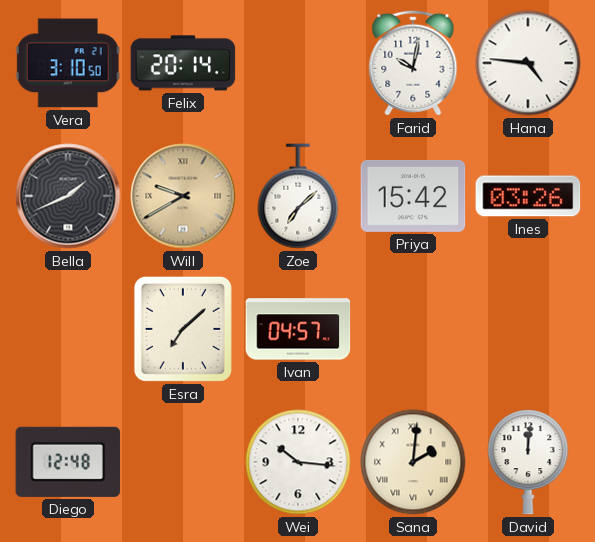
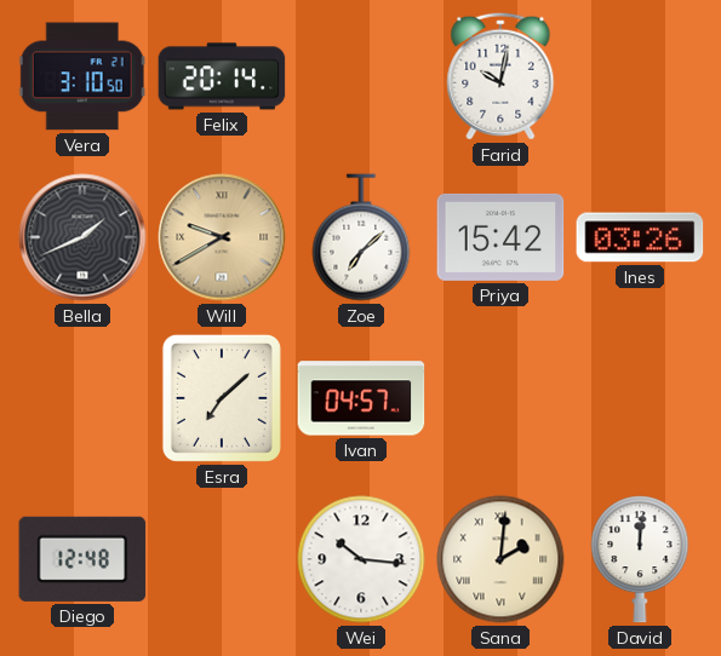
Hana: 4:46 -> none (528, 63)
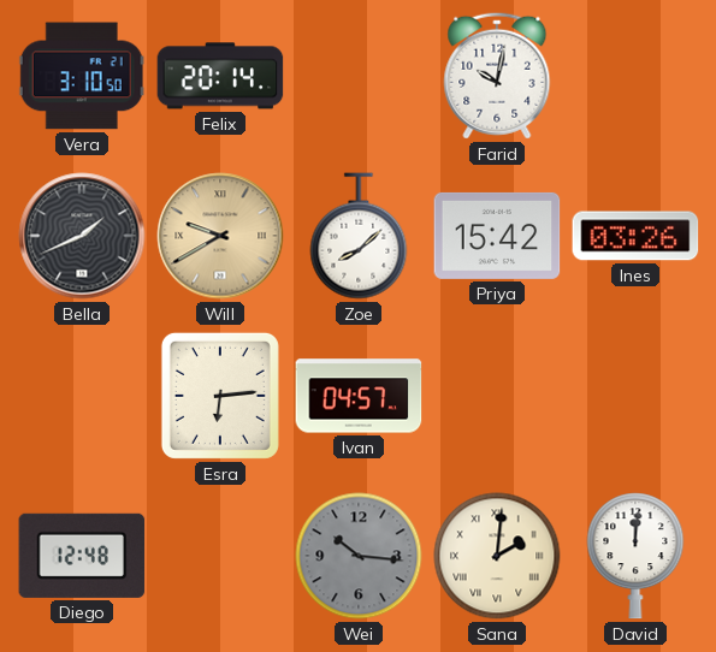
Zoe: 7:08 -> 8:08 (359, 236)
Esra: 7:08 -> 6:14 (220, 396)
Wei dial: white -> grey (359, 556)
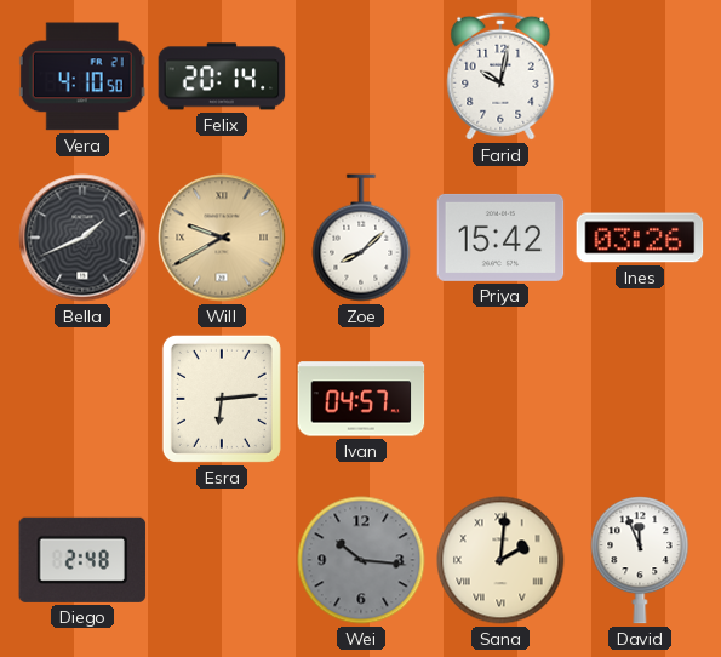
Vera: 3:10 -> 4:10 (82, 76)
Diego: 12:48 -> 2:48 (82, 560)
David: 12:01 -> 11:56 (640, 560)
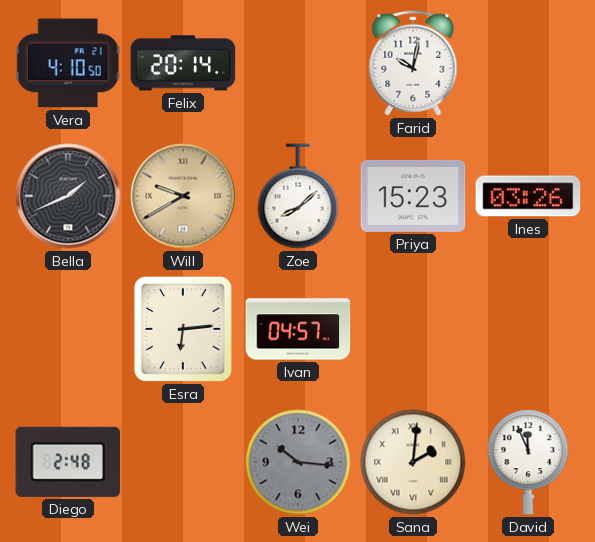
Priya: 15:42 -> 15:23 (413, 196)
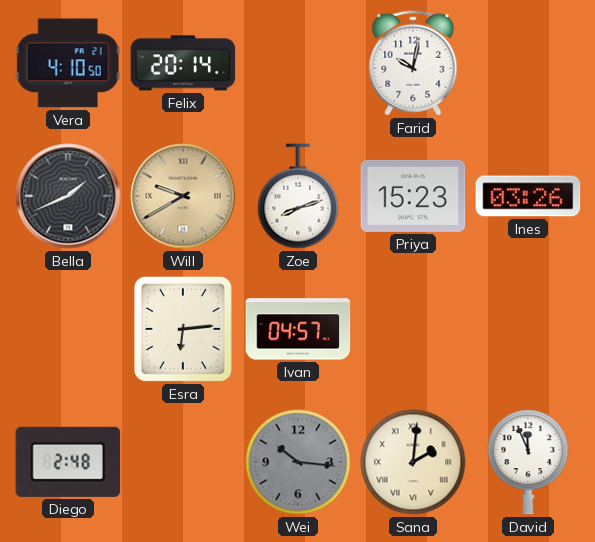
Zoe: 8:08 -> 8:12 (298, 196)
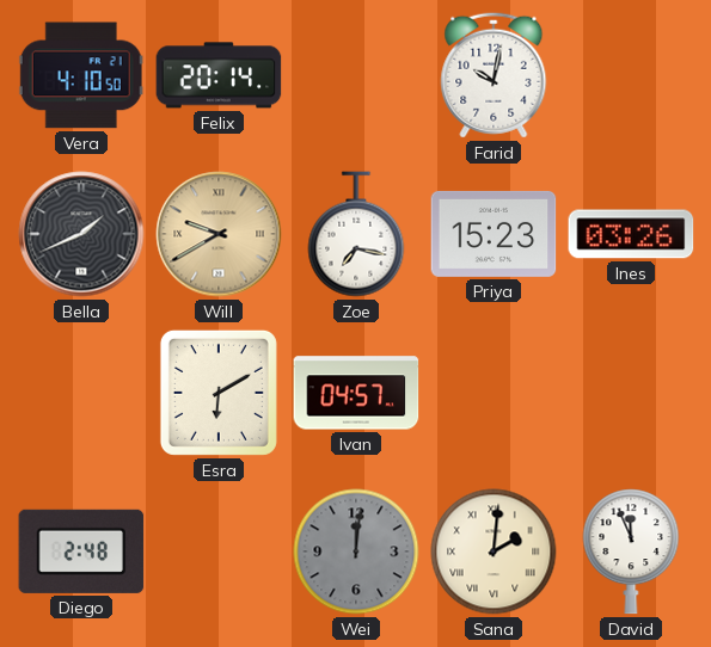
Zoe: 8:12 -> 7:17 (356, 234)
Esra: 6:14 -> 6:10 (219, 393)
Wei: 10:16 -> 12:01 (356, 552)
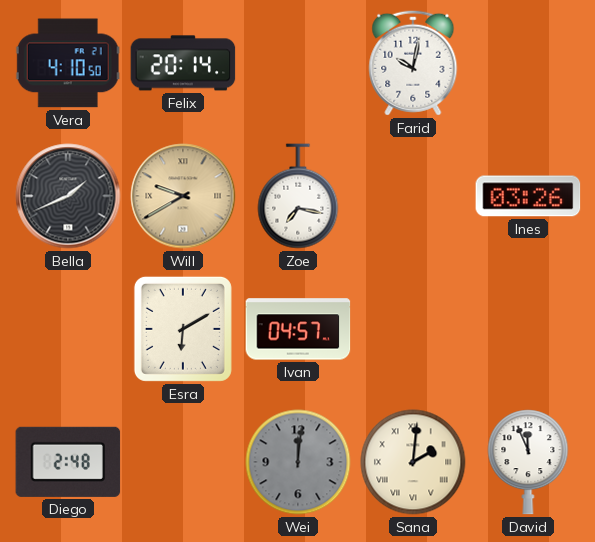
Priya: 15:23 -> none (494, 234)
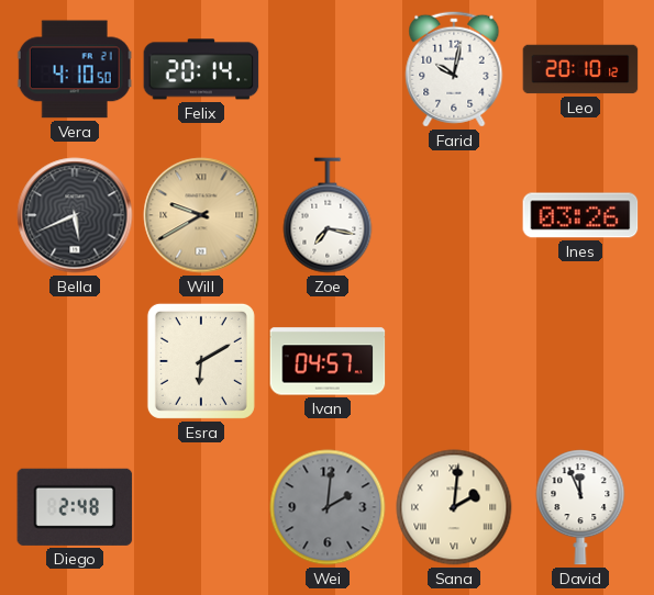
Leo: none -> 20:10 (580, 69)
Bella: 1:41 -> 5:41 (75, 215)
Wei: 12:01 -> 2:01 (328, 507)
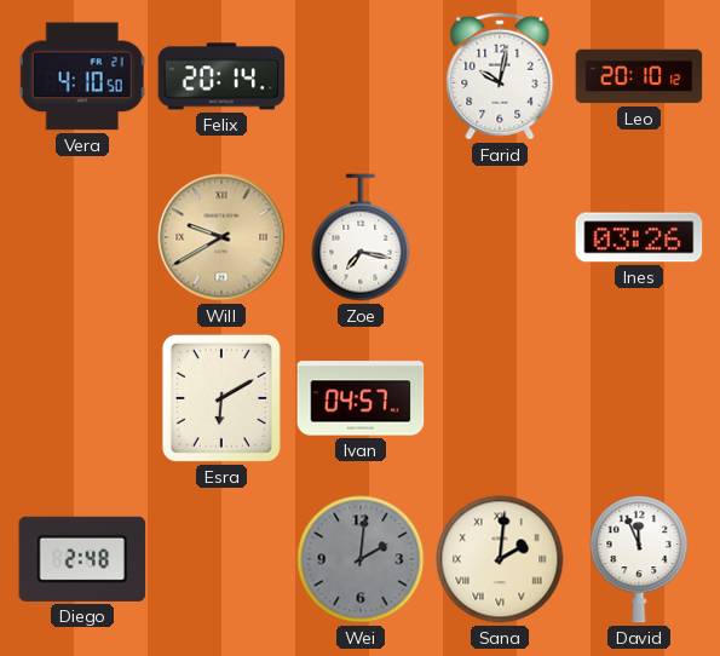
Bella: 5:41 -> none (75, 215)
